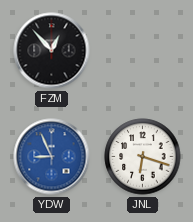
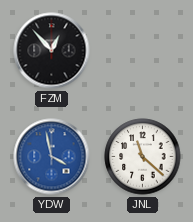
YDW: 8:56 -> 3:58 (52, 157)
JNL: 6:18 -> 11:22 (143, 157)
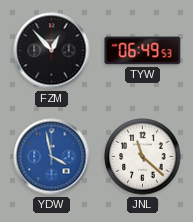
TYW: none -> 06:49 (143, 51)
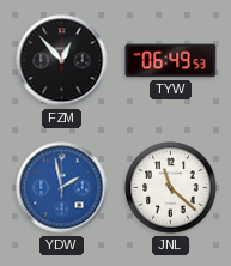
YDW: 3:58 -> 1:58 (62, 188)
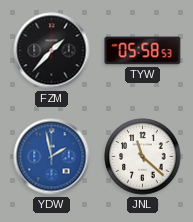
FZM: 12:53 -> 1:37 (52, 51)
TYW: 06:49 -> 05:58 (143, 51)
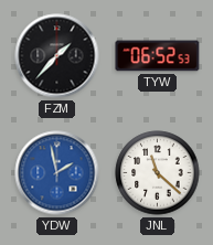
TYW: 05:58 -> 06:52 (158, 56)
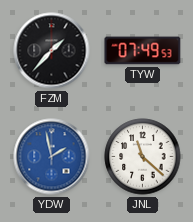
TYW: 06:52 -> 07:49 (143, 51)
